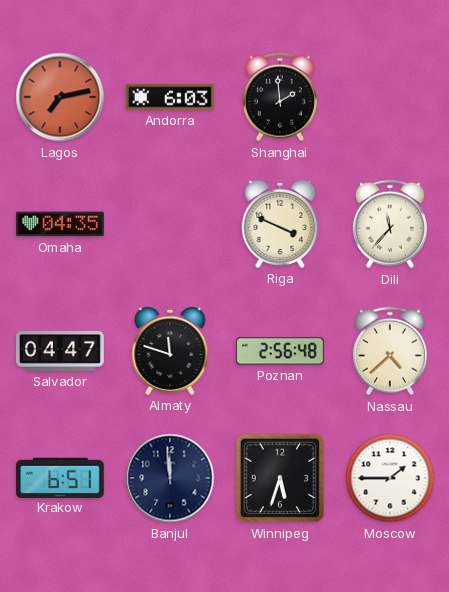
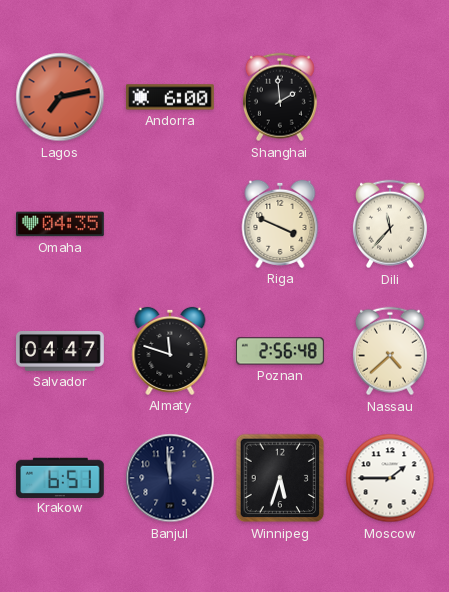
Andorra: 6:03 -> 6:00 (171, 97)
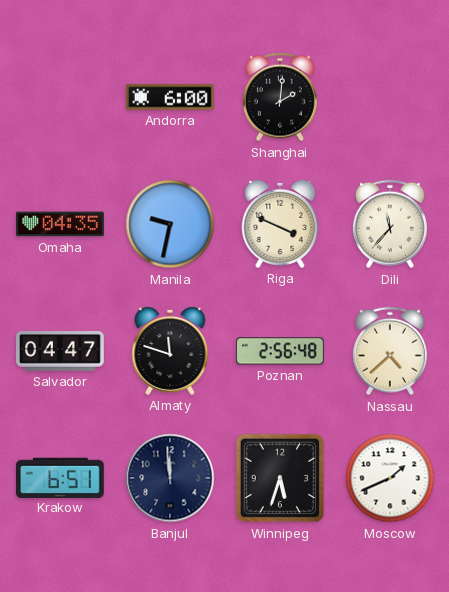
Lagos: 7:13 -> none (60, 97)
Shanghai: 1:59 -> 2:01 (280, 97)
Manila: none -> 9:32 (170, 224)
Moscow: 1:45 -> 1:41 (390, 478)
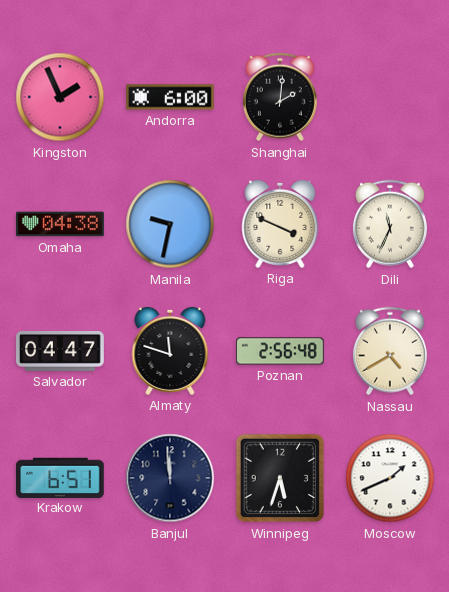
Kingston: none -> 1:56 (60, 97)
Omaha: 04:35 -> 04:38 (61, 224)
Dili: 11:37 -> 11:34 (390, 224)
Nassau: 4:38 -> 4:40 (390, 351)
